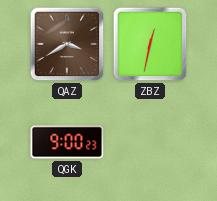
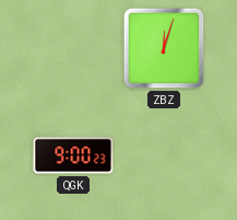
QAZ: 3:40 -> none (67, 44)
ZBZ: 12:32 -> 12:03 (164, 48)
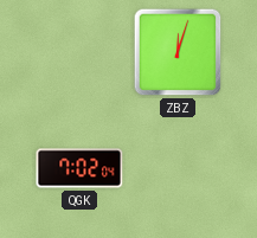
QGK: 9:00 -> 7:02 (79, 168)
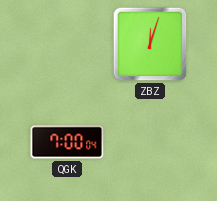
QGK: 7:02 -> 7:00 (67, 142)
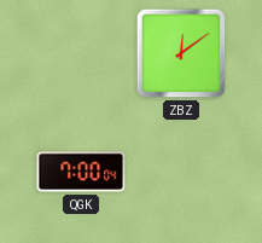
ZBZ: 12:03 -> 12:09 (181, 53)
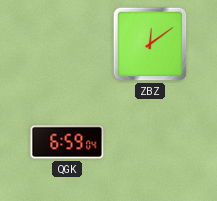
QGK: 7:00 -> 6:59 (67, 142)
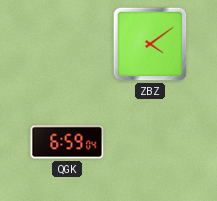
ZBZ: 12:09 -> 4:09 (150, 44)
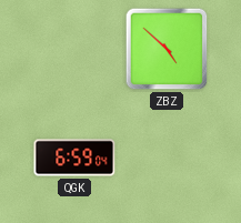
ZBZ: 4:09 -> 4:52 (167, 49)
